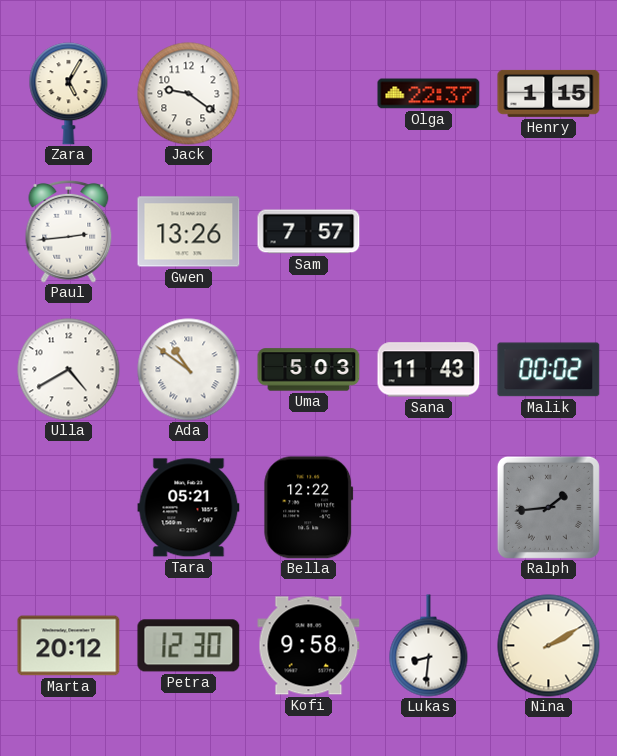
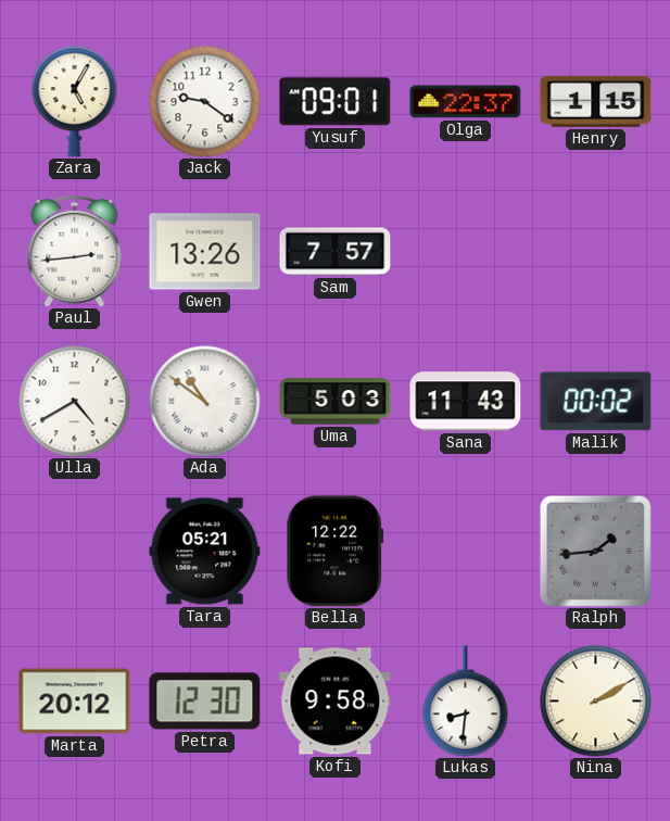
Yusuf: none -> 09:01 (336, 102)
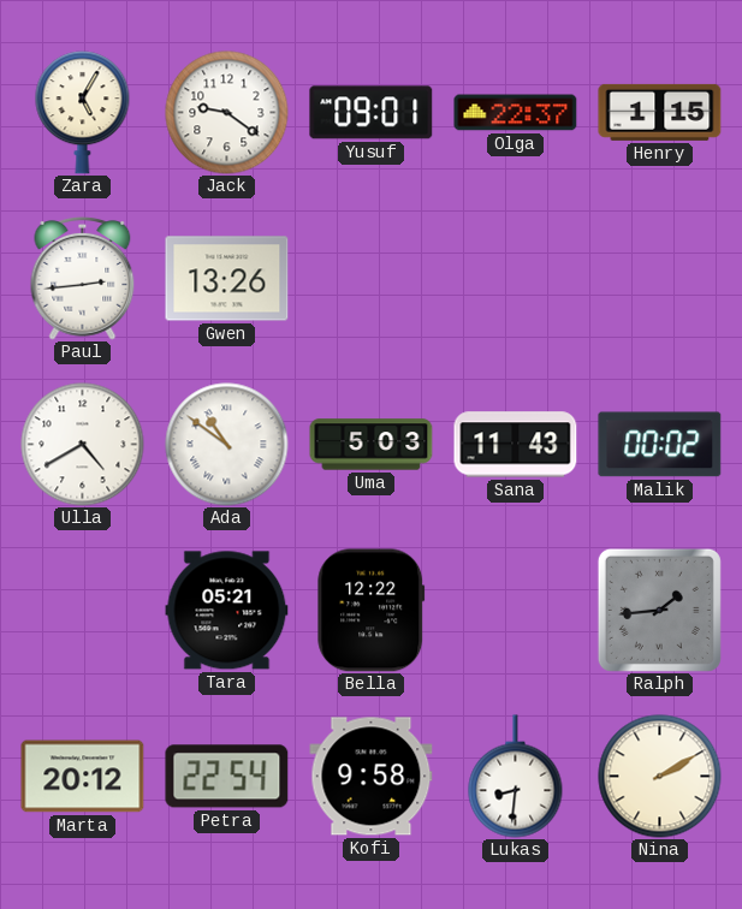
Sam: 7:57 -> none (336, 252)
Petra: 12:30 -> 22:54 (227, 777)
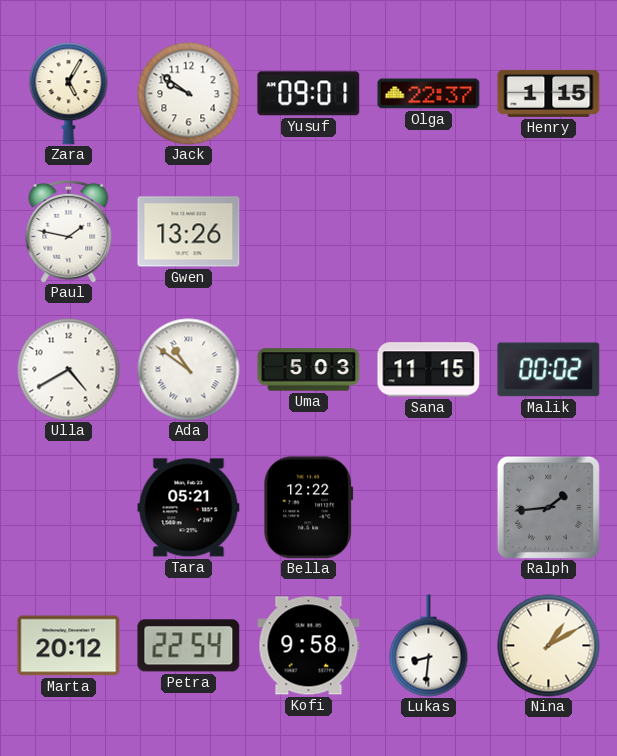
Jack: 9:21 -> 9:51 (189, 94)
Paul: 2:44 -> 1:47 (69, 231)
Sana: 11:43 -> 11:15 (429, 370)
Nina: 2:10 -> 1:10 (549, 646)
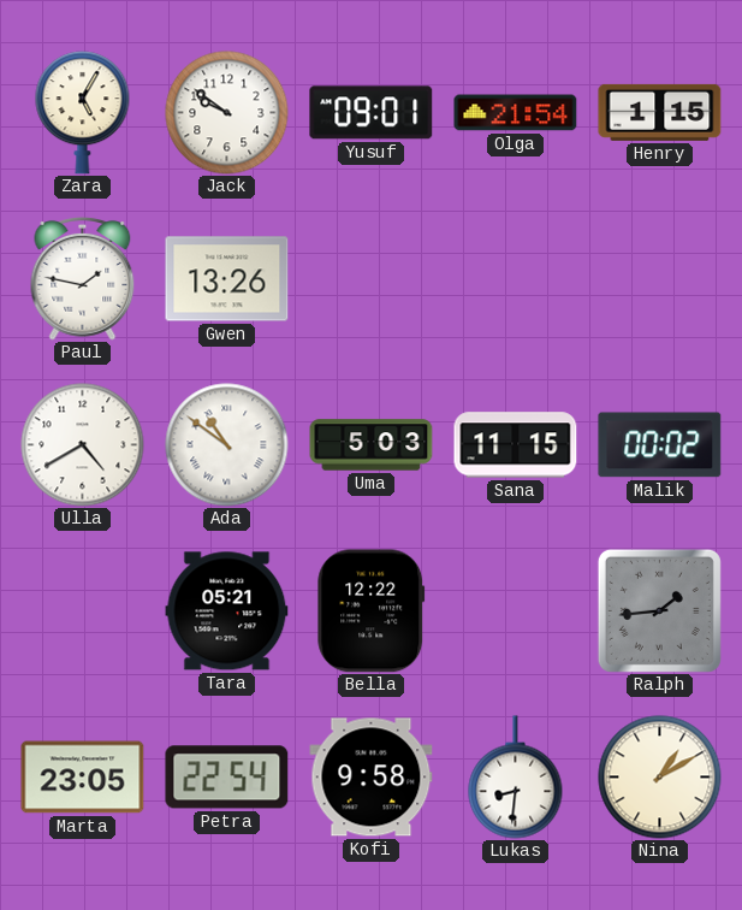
Olga: 22:37 -> 21:54 (516, 113)
Marta: 20:12 -> 23:05 (83, 778)
